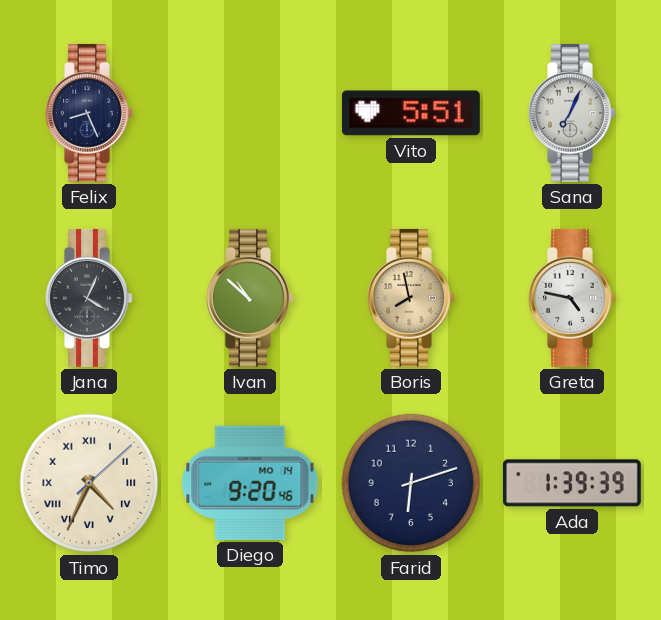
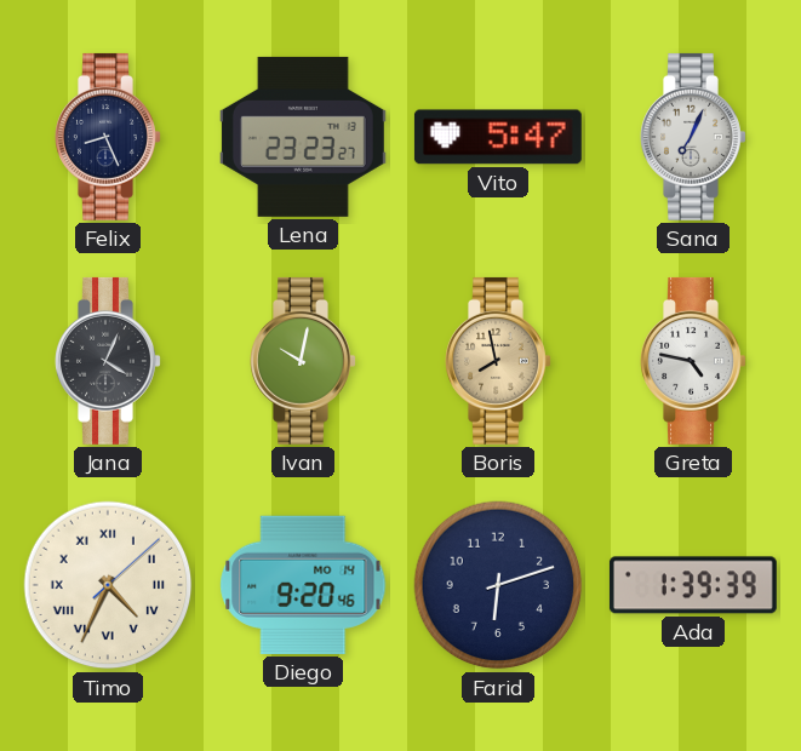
Lena: none -> 23:23 (303, 137)
Vito: 5:51 -> 5:47 (498, 137)
Ivan: 10:52 -> 10:02 (303, 361)
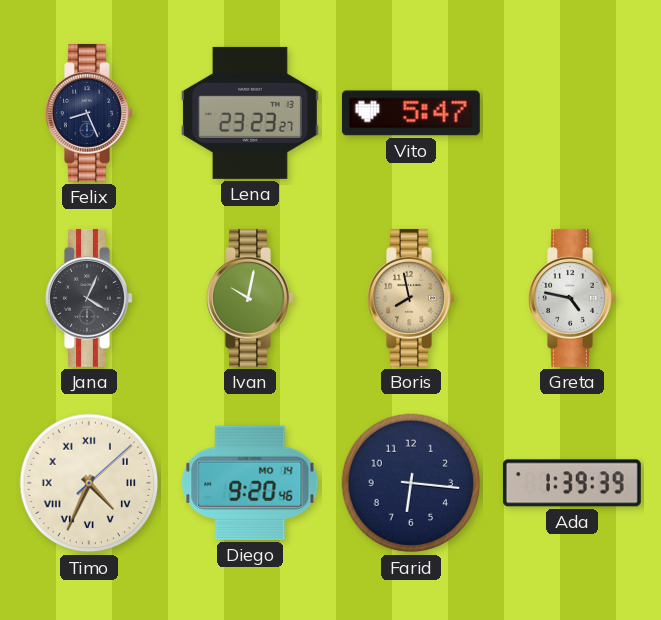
Sana: 7:04 -> none (693, 137)
Farid: 6:12 -> 6:16 (411, 483)
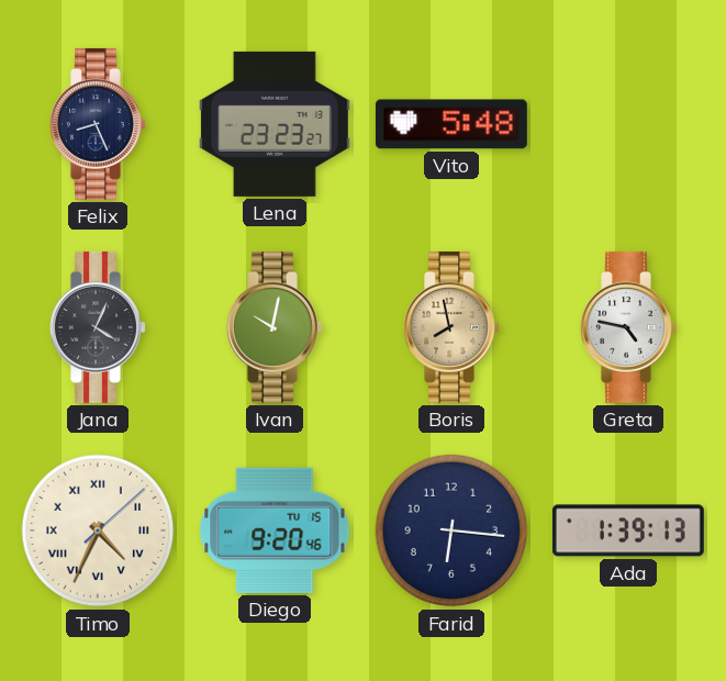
Vito: 5:47 -> 5:48 (451, 124)
Diego date: MO 14 -> TU 15 (275, 531)
Ada: 1:39:39 -> 1:39:13 (628, 531)
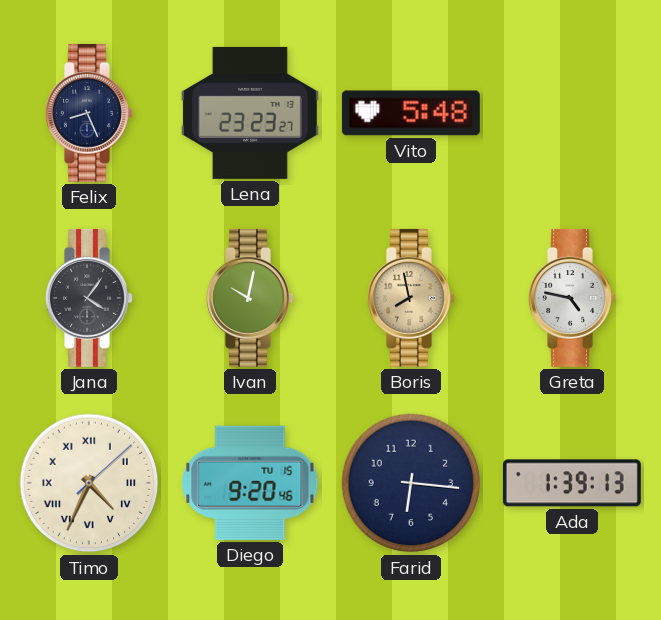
Jana: 4:04 -> 4:06 (89, 298)
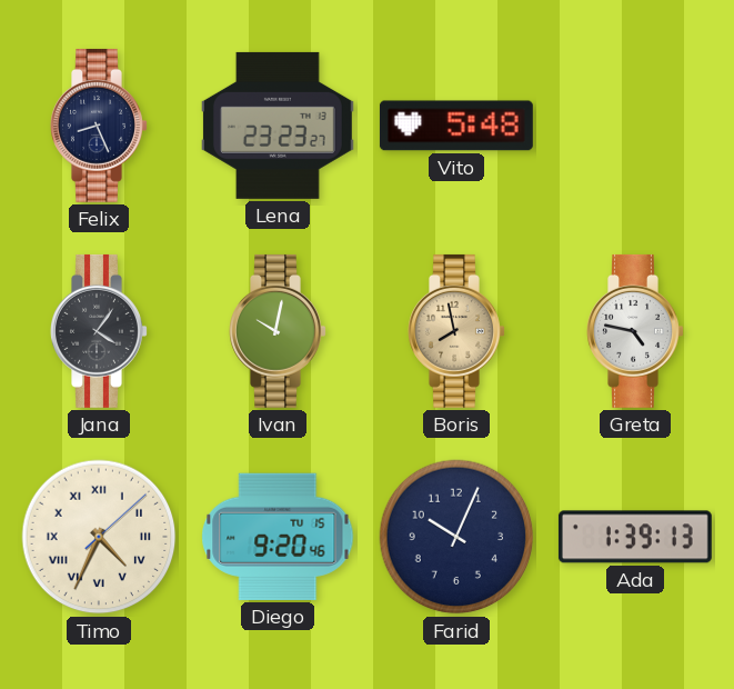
Farid: 6:16 -> 10:04 (456, 537)
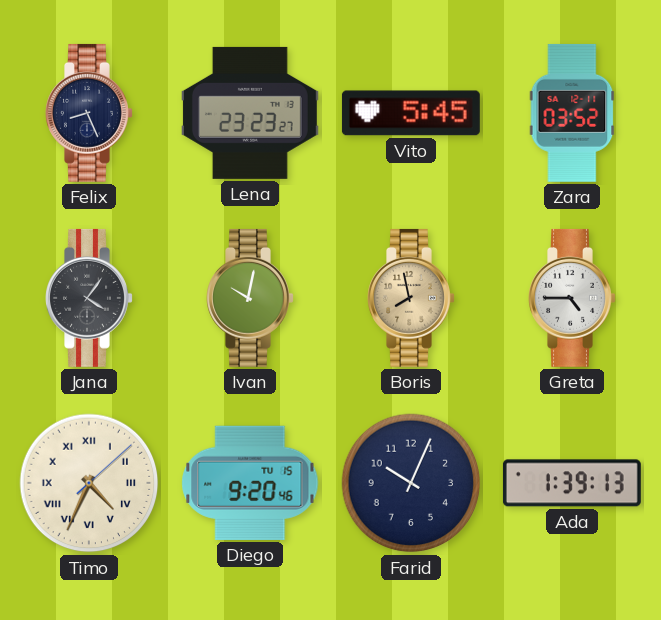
Vito: 5:48 -> 5:45 (411, 113)
Zara: none -> 03:52 (572, 113)
Greta: 4:47 -> 4:45 (572, 298)
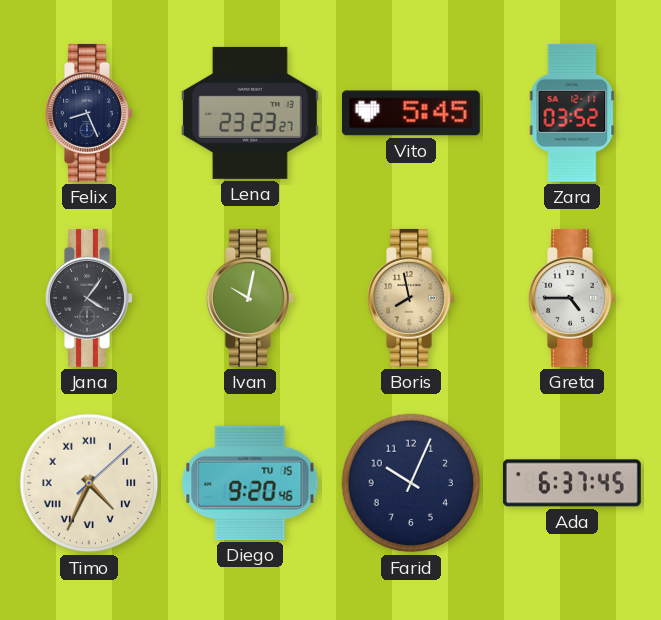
Ada: 1:39 -> 6:37 (572, 483)
